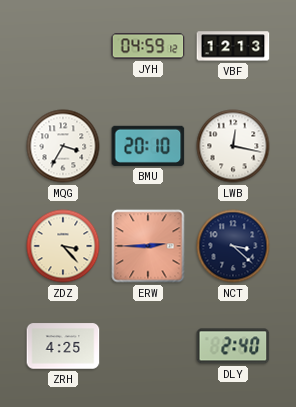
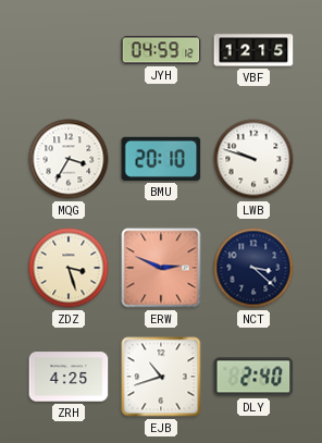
VBF: 12:13 -> 12:15 (253, 50)
LWB: 12:17 -> 9:48 (253, 159)
ZDZ: 3:23 -> 3:27 (69, 268)
ERW: 2:45 -> 2:49 (161, 268)
EJB: none -> 10:42 (161, 377)
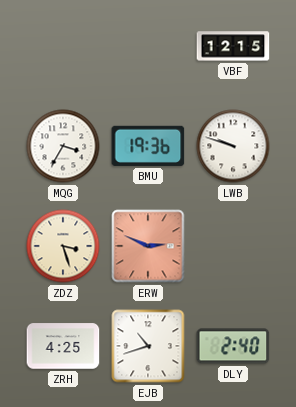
JYH: 04:59 -> none (161, 50)
BMU: 20:10 -> 19:36 (148, 146)
NCT: 3:22 -> none (253, 268)
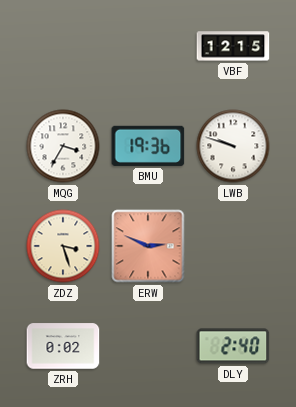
ZRH: 4:25 -> 0:02 (63, 346)
EJB: 10:42 -> none (148, 346)
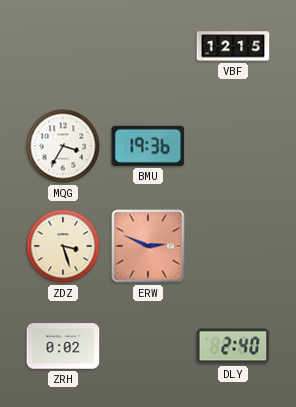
LWB: 9:48 -> none (233, 146)
